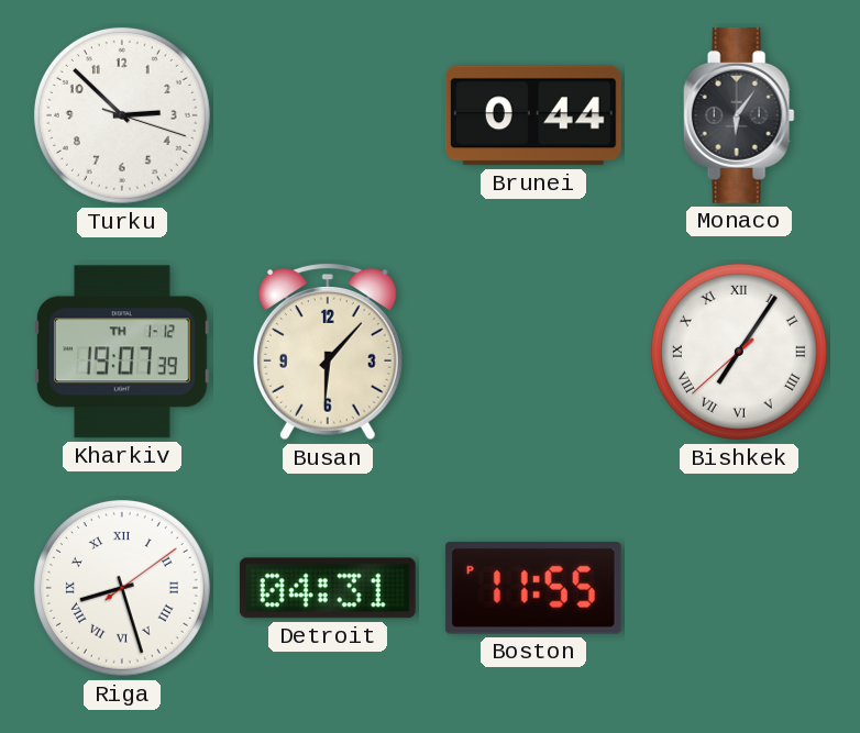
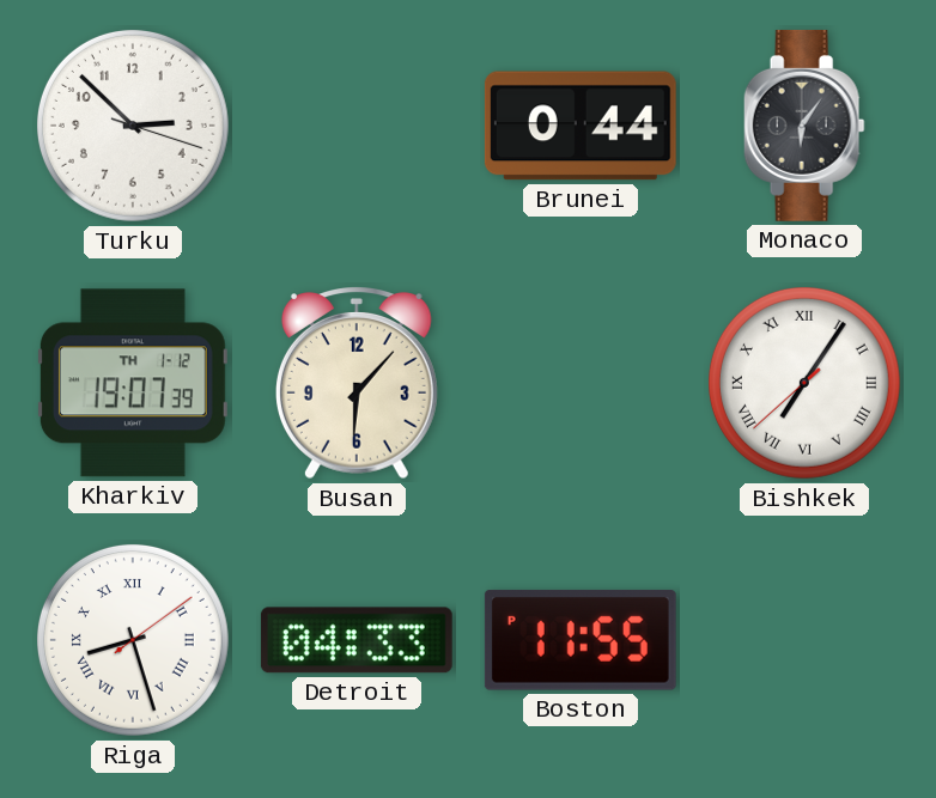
Detroit: 04:31 -> 04:33 (357, 640)
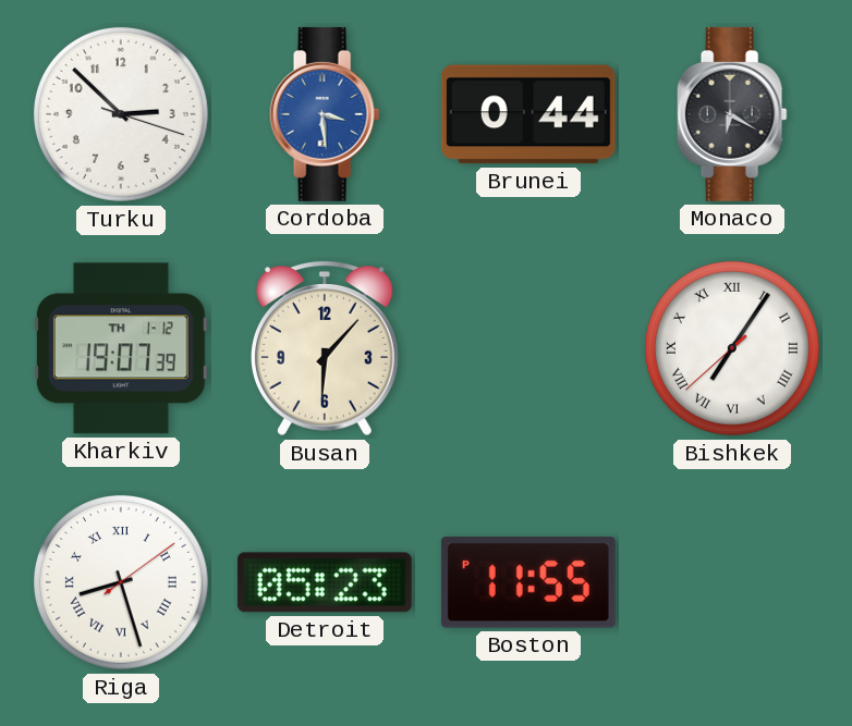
Cordoba: none -> 3:29 (325, 114)
Monaco: 6:06 -> 6:20 (732, 114)
Detroit: 04:33 -> 05:23 (325, 582)
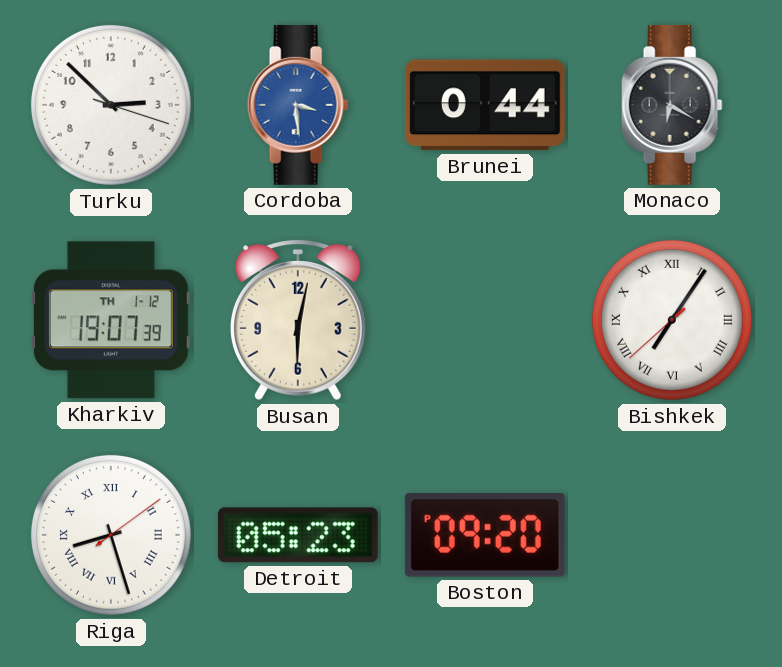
Busan: 6:07 -> 6:02 (298, 321)
Boston: 11:55 -> 09:20 (485, 535)
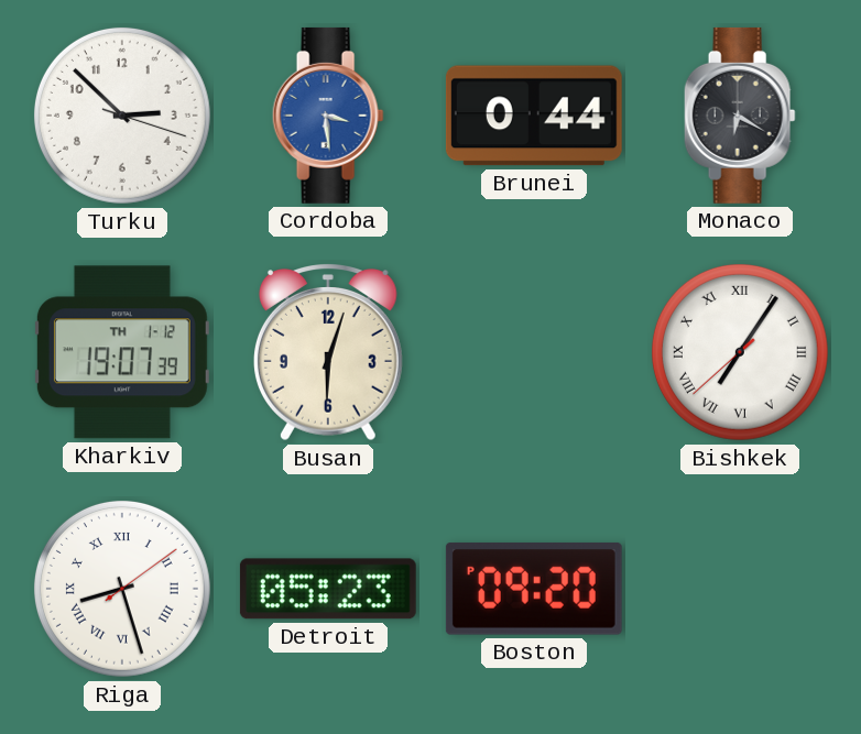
Busan: 6:02 -> 6:03 (328, 353)
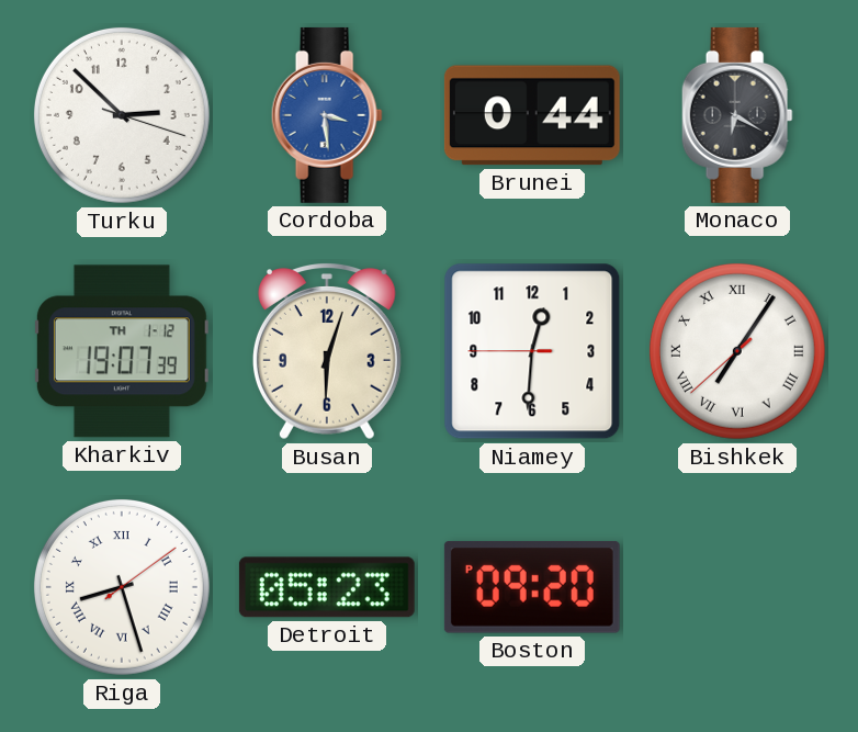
Niamey: none -> 12:30 (532, 351)
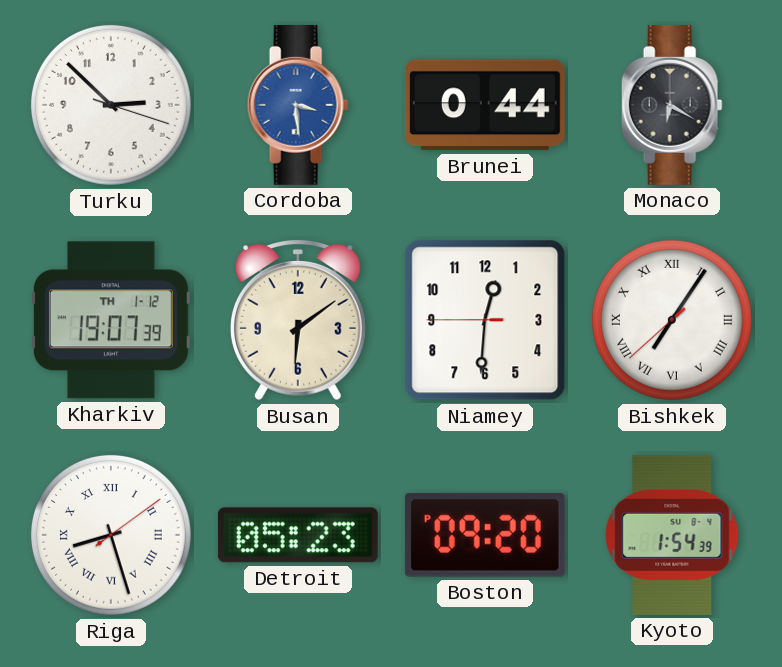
Busan: 6:03 -> 6:09 (298, 321)
Kyoto: none -> 1:54 (672, 535)
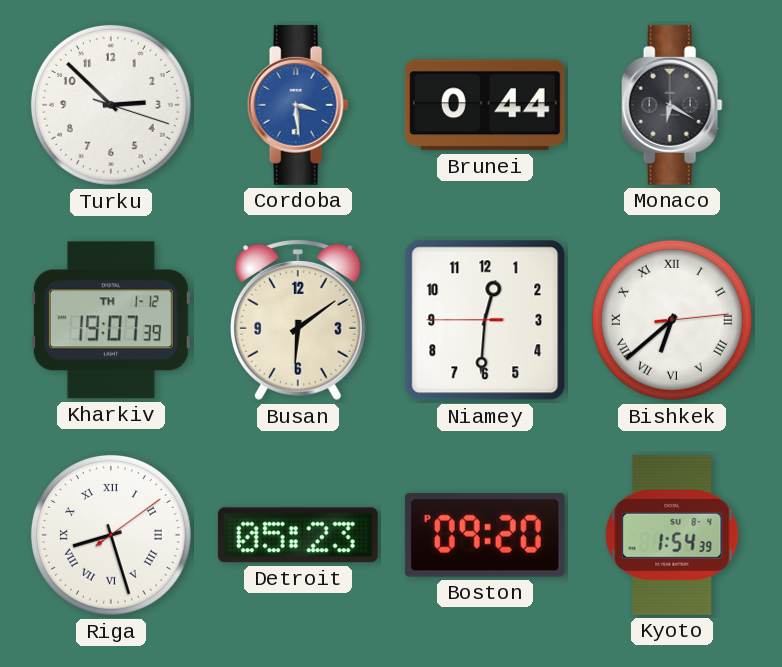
Bishkek: 7:05 -> 6:38 (672, 320)
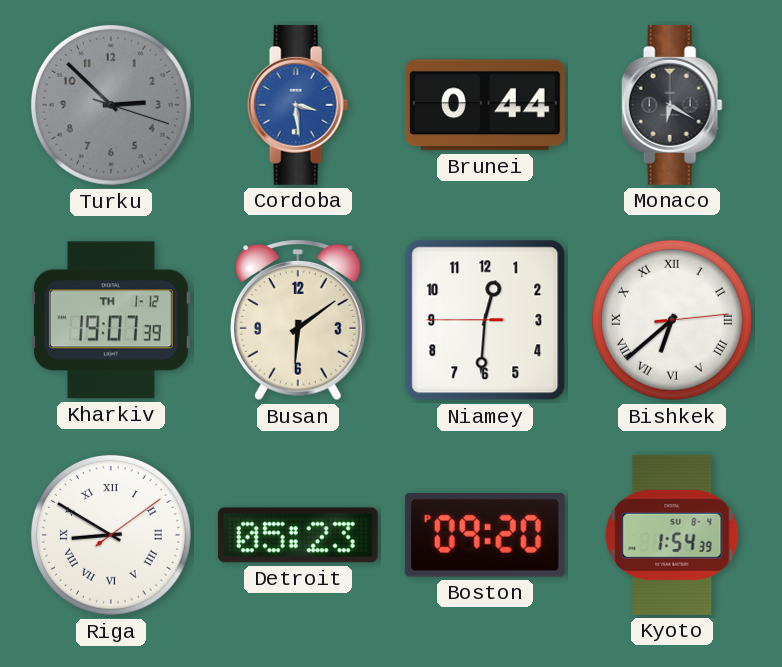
Turku dial: white -> grey (111, 105)
Riga: 8:27 -> 8:50 (111, 535)
